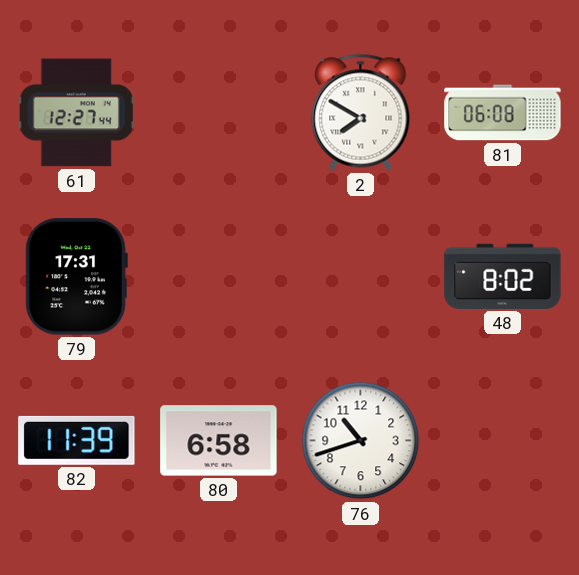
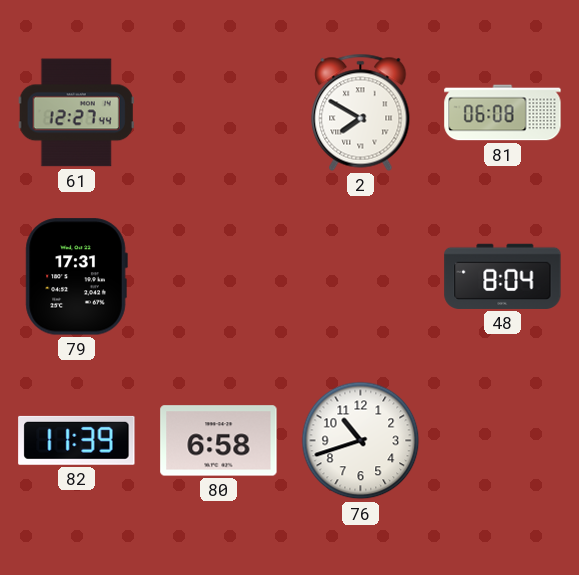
48: 8:02 -> 8:04 (503, 276)
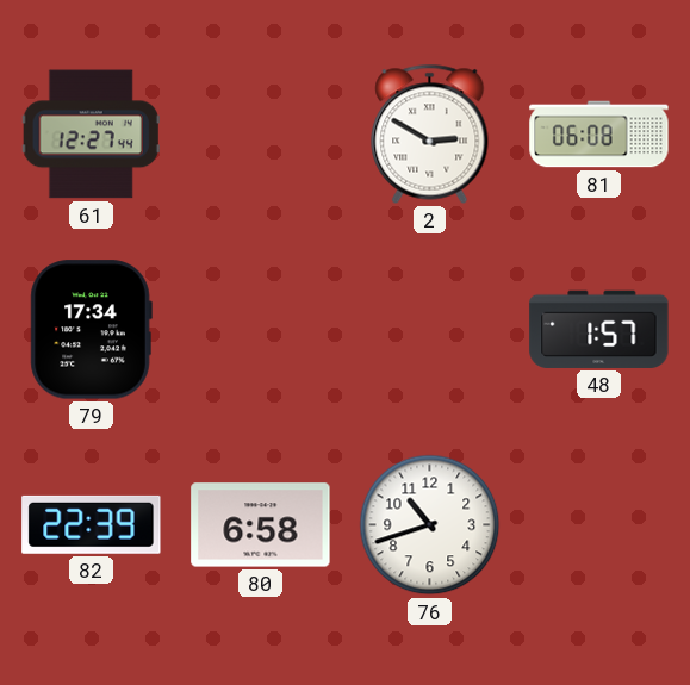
2: 7:50 -> 2:50 (430, 133)
79: 17:31 -> 17:34 (91, 330)
48: 8:04 -> 1:57 (599, 329)
82: 11:39 -> 22:39 (92, 524)
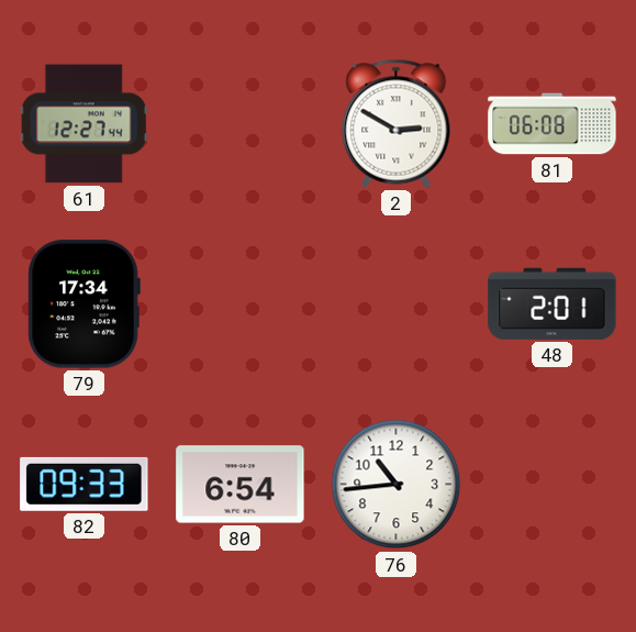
48: 1:57 -> 2:01 (553, 303)
82: 22:39 -> 09:33 (85, 484)
80: 6:58 -> 6:54 (241, 485)
76: 10:42 -> 10:44 (397, 485)
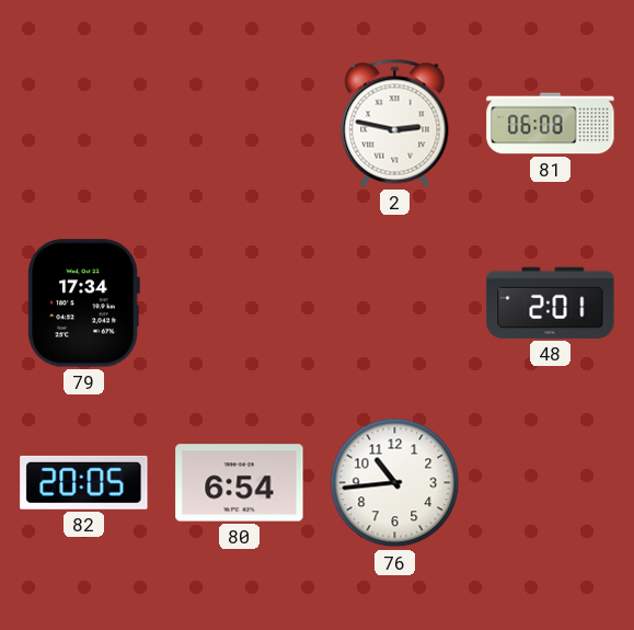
61: 12:27 -> none (83, 124)
2: 2:50 -> 2:47 (395, 123)
82: 09:33 -> 20:05 (84, 482)
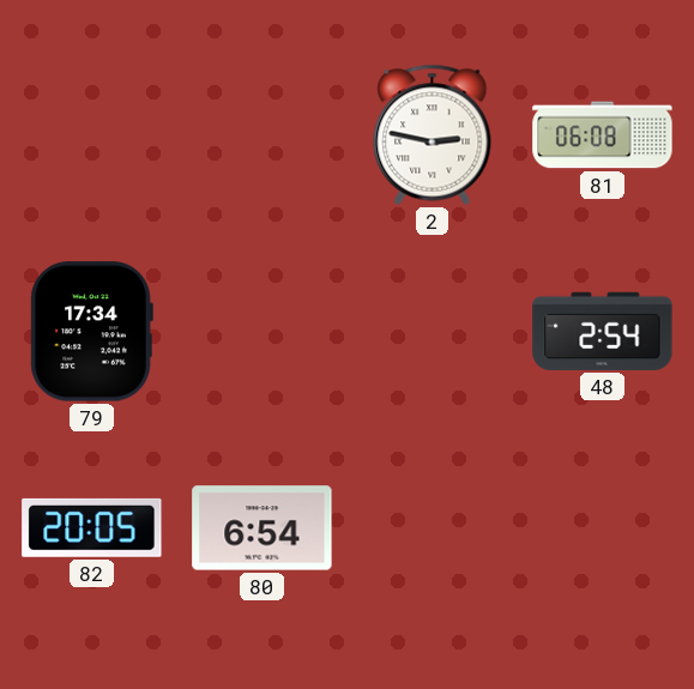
48: 2:01 -> 2:54 (603, 331)
76: 10:44 -> none (395, 483)
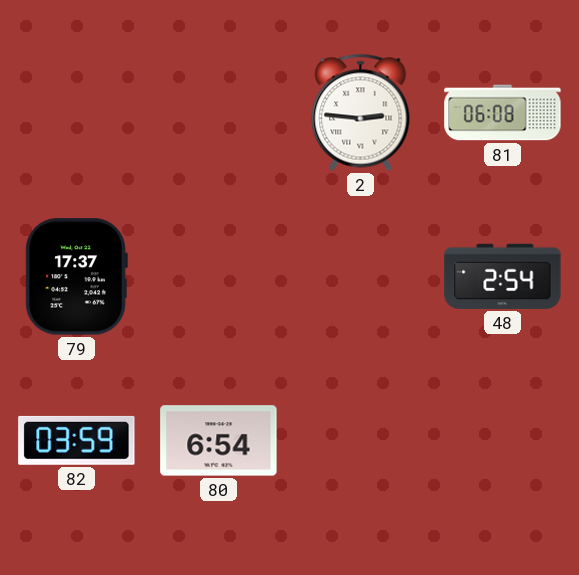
2: 2:47 -> 2:46 (361, 112)
79: 17:34 -> 17:37 (76, 277)
82: 20:05 -> 03:59 (77, 440)
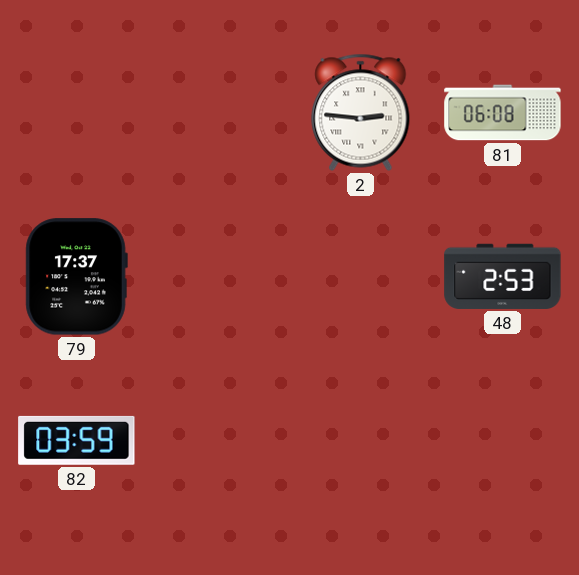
48: 2:54 -> 2:53 (503, 276)
80: 6:54 -> none (219, 441)
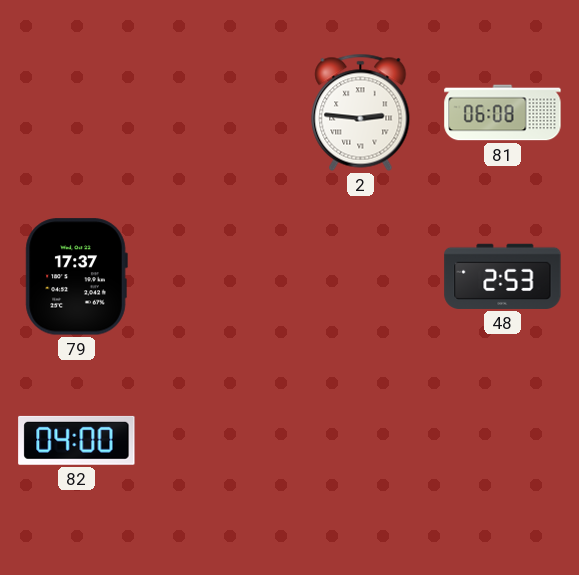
82: 03:59 -> 04:00 (77, 440)
